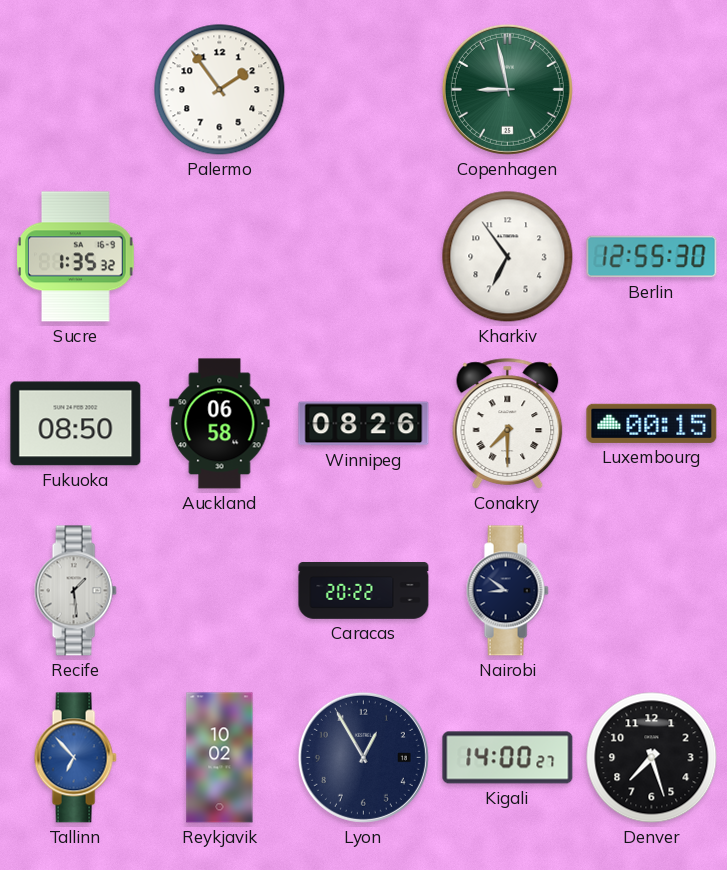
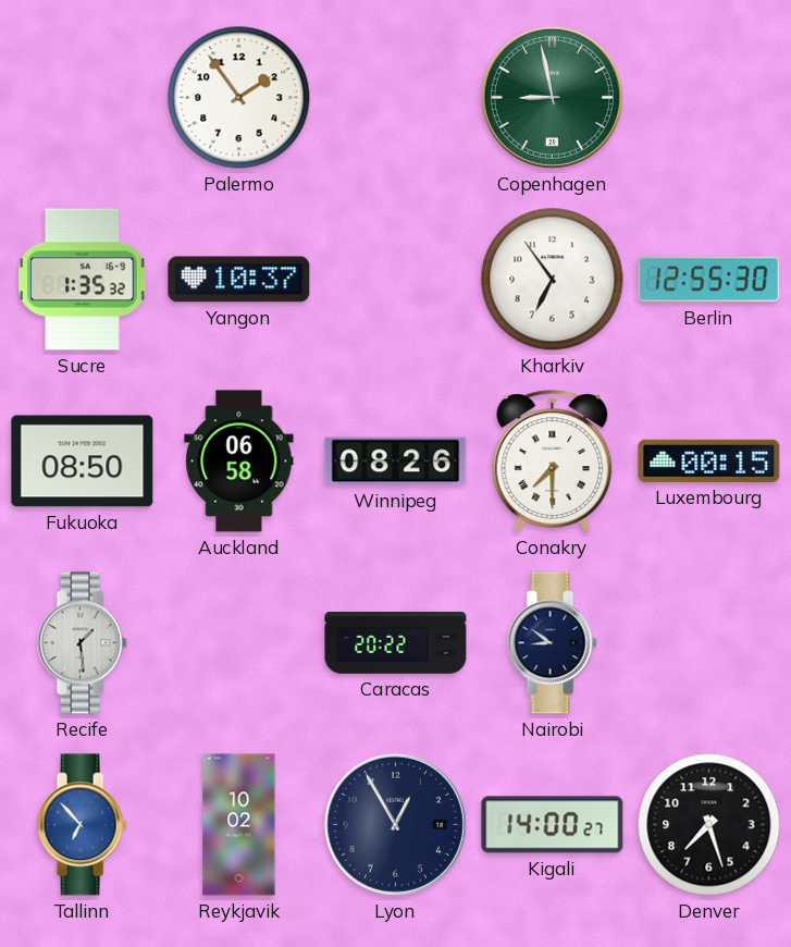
Yangon: none -> 10:37 (239, 280)
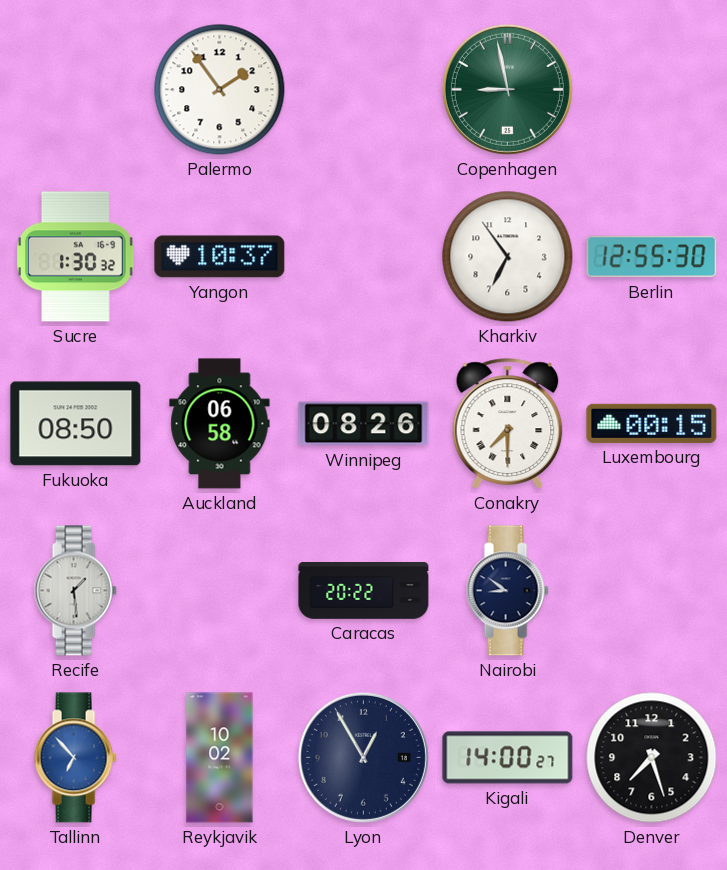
Sucre: 1:35 -> 1:30 (76, 257)
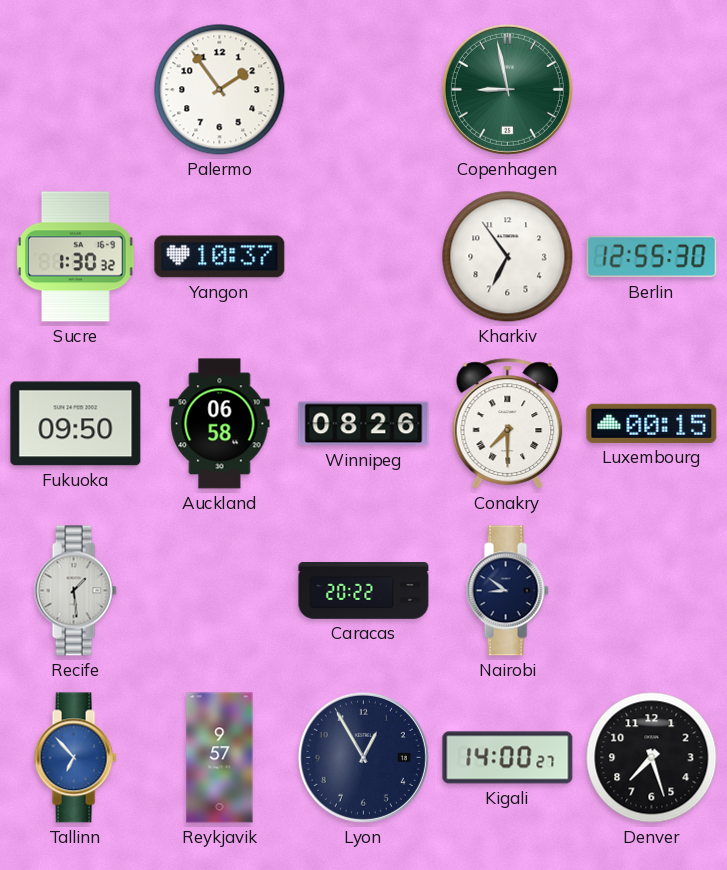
Fukuoka: 08:50 -> 09:50 (76, 424)
Reykjavik: 10:02 -> 9:57 (220, 758)
